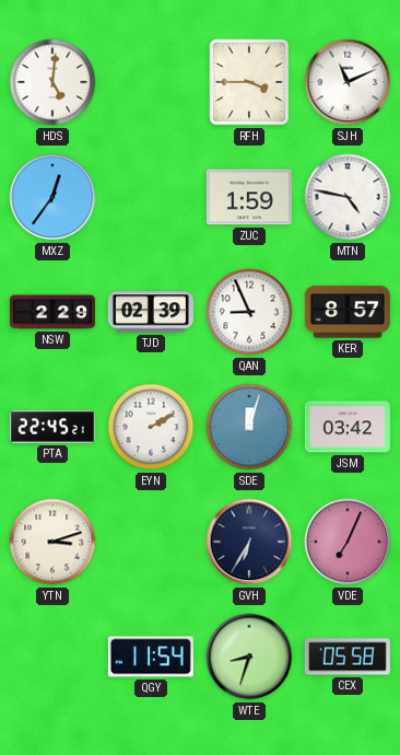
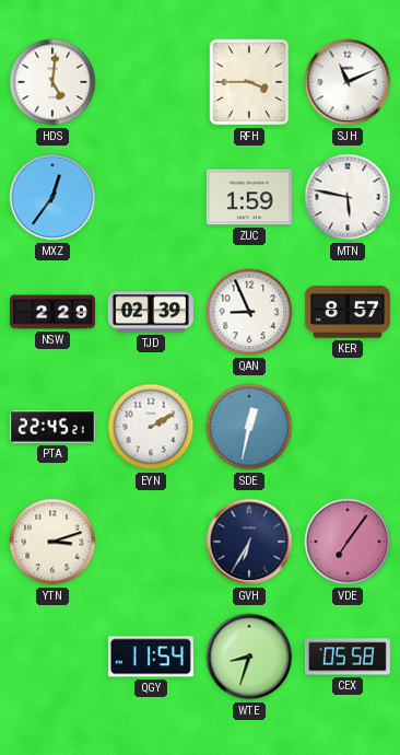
MTN: 4:47 -> 5:47 (348, 197)
SDE: 12:03 -> 12:32 (249, 427)
JSM: 03:42 -> none (348, 427)
VDE: 7:04 -> 7:06 (348, 542)
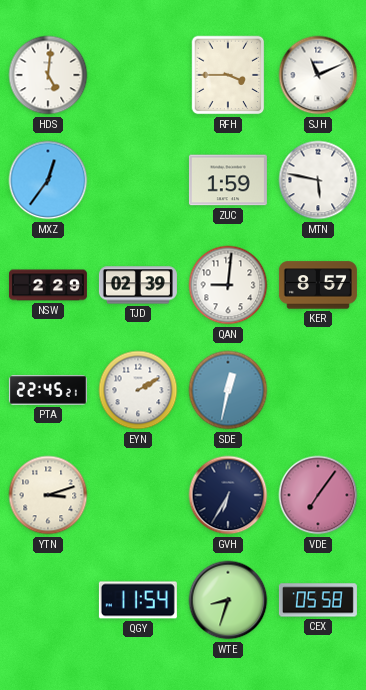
QAN: 8:56 -> 9:01 (228, 285)
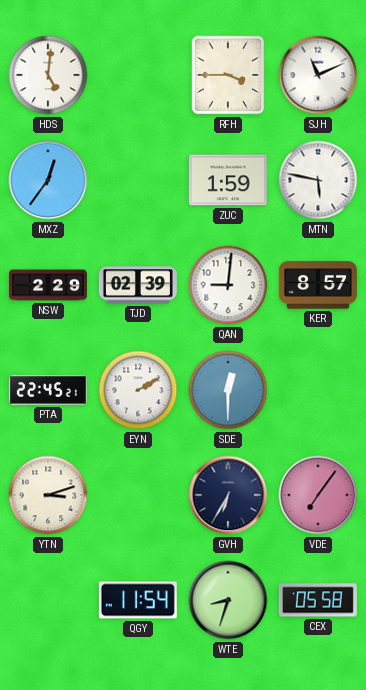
SDE: 12:32 -> 12:30 (228, 390)
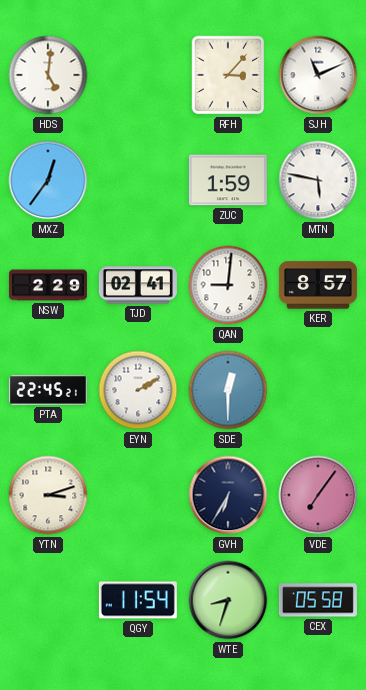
RFH: 3:45 -> 3:07 (228, 75)
TJD: 02:39 -> 02:41 (138, 285)
